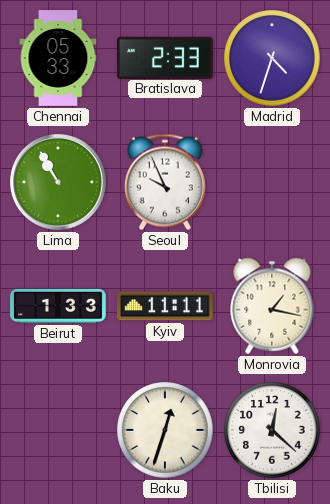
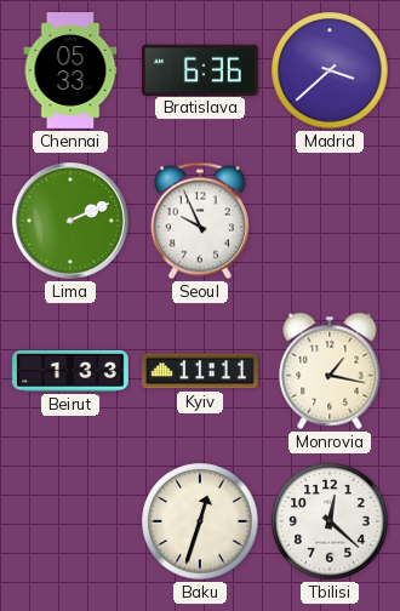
Bratislava: 2:33 -> 6:36 (200, 69)
Madrid: 4:33 -> 3:38 (330, 70)
Lima: 10:55 -> 2:11 (70, 221)
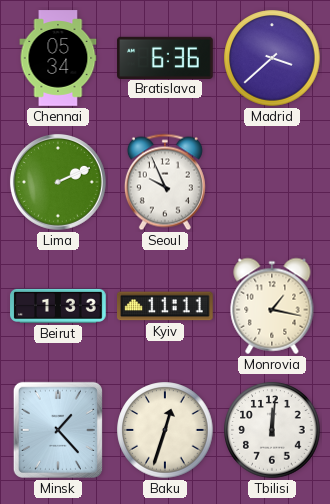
Chennai: 05:33 -> 05:34 (58, 58)
Minsk: none -> 1:23 (58, 430)
Tbilisi: 12:22 -> 12:01 (272, 430)
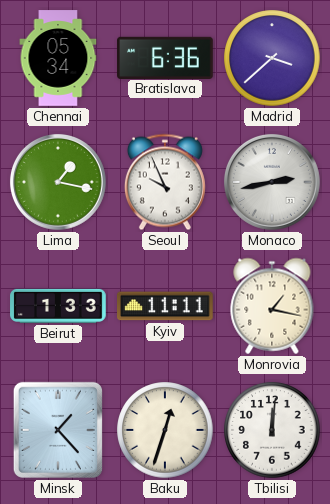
Lima: 2:11 -> 1:17 (58, 182)
Monaco: none -> 2:43 (272, 182)
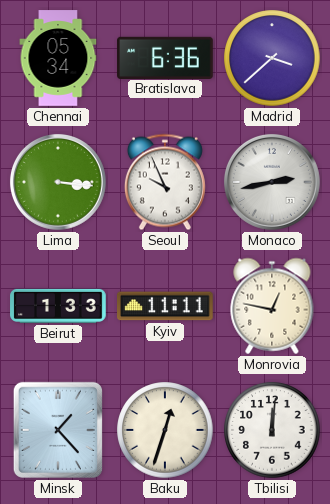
Lima: 1:17 -> 3:16 (58, 182)
Monrovia: 1:17 -> 12:47 (272, 306)
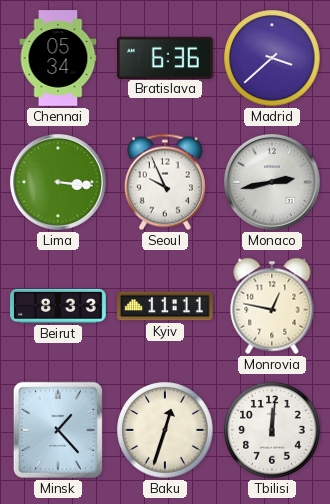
Beirut: 1:33 -> 8:33 (58, 306)
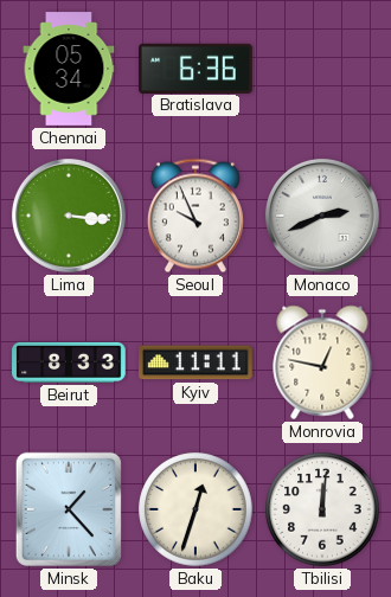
Madrid: 3:38 -> none (272, 58)
Monaco: 2:43 -> 2:41 (322, 216)
